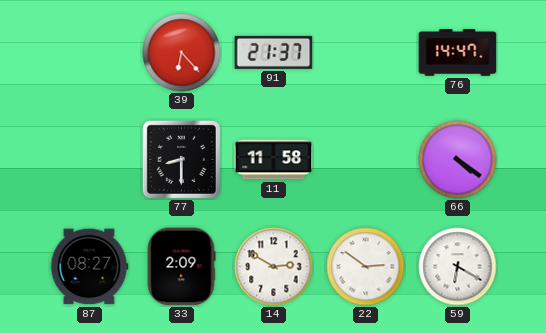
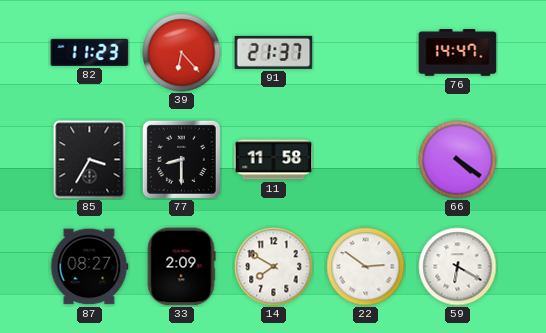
82: none -> 11:23 (90, 52)
85: none -> 3:35 (90, 160)
14: 2:50 -> 7:50 (274, 267)
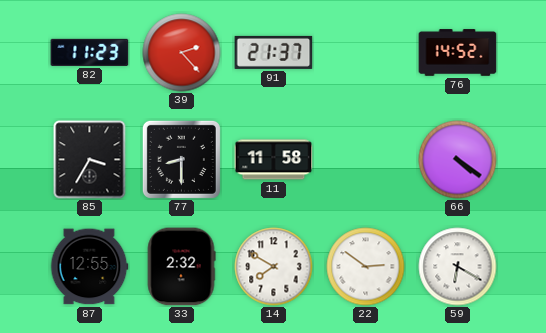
39: 6:23 -> 2:23 (182, 53)
76: 14:47 -> 14:52 (458, 53)
87: 08:27 -> 12:55 (89, 267)
33: 2:09 -> 2:32 (181, 267)
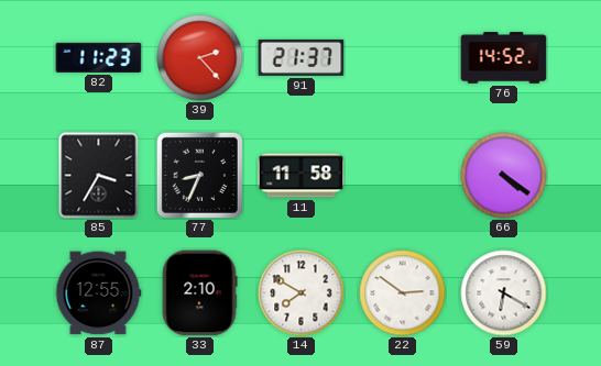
77: 8:30 -> 8:34 (199, 175)
33: 2:32 -> 2:10 (199, 293)
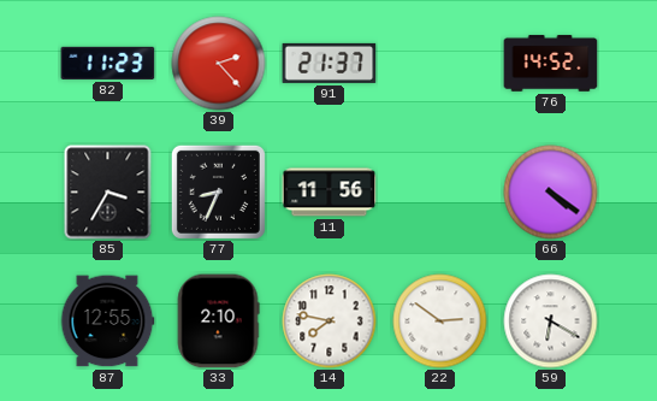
11: 11:58 -> 11:56 (330, 193)
14: 7:50 -> 7:47 (330, 322)
